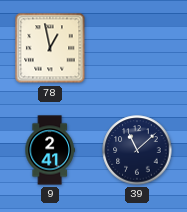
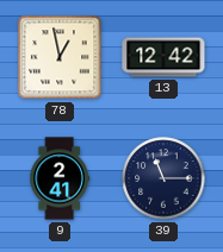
13: none -> 12:42 (163, 57)
39: 11:08 -> 11:15 (163, 178)
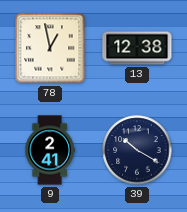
13: 12:42 -> 12:38 (137, 48)
39: 11:15 -> 10:20 (137, 150)
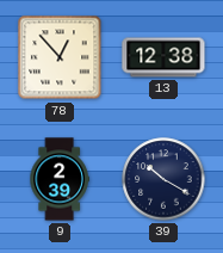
78: 12:58 -> 12:53 (60, 57)
9: 2:41 -> 2:39 (60, 179)
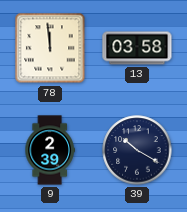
78: 12:53 -> 11:59 (50, 48)
13: 12:38 -> 03:58 (137, 48)
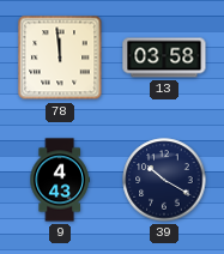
9: 2:39 -> 4:43 (60, 180)
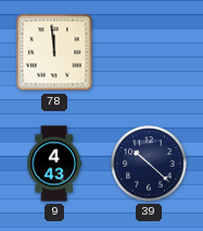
13: 03:58 -> none (164, 58)
39: 10:20 -> 10:22 (149, 163)
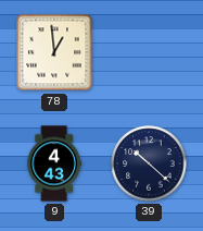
78: 11:59 -> 12:59 (54, 52)
